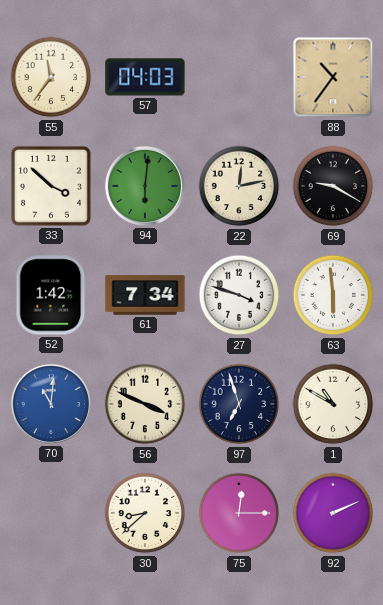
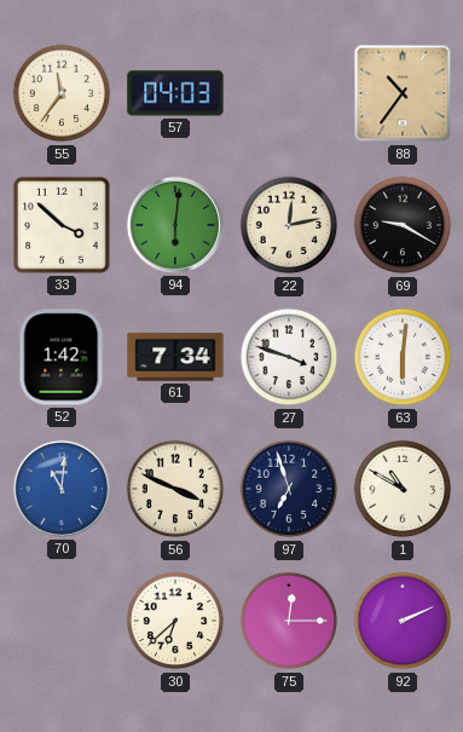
63: 5:59 -> 6:01 (403, 357)
30: 8:38 -> 6:38 (175, 621)
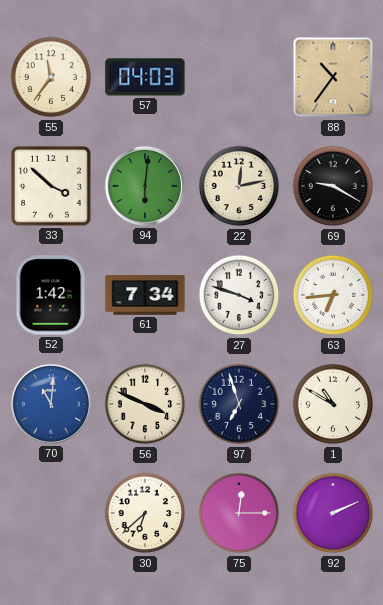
63: 6:01 -> 6:44 (333, 295)
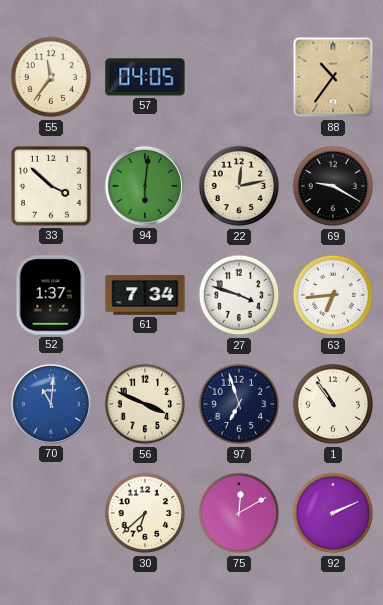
57: 04:03 -> 04:05 (145, 77)
52: 1:42 -> 1:37 (51, 295)
1: 10:50 -> 10:54 (333, 404)
75: 12:15 -> 12:10 (239, 513)
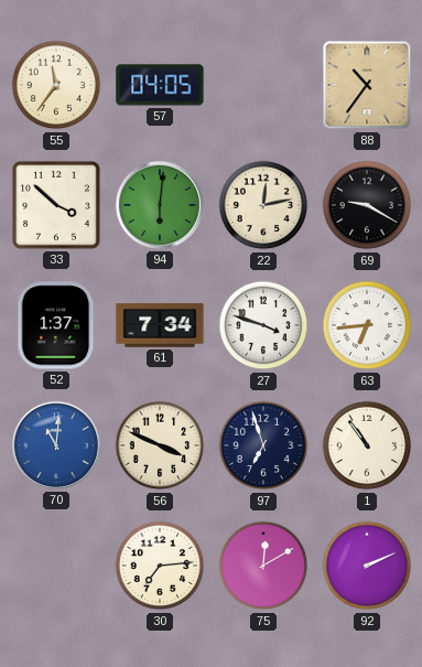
30: 6:38 -> 7:14 (160, 566)
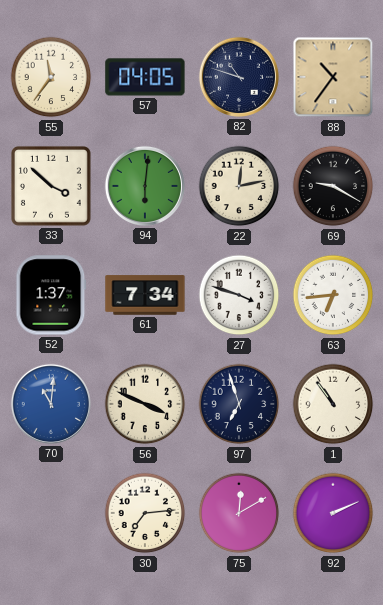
82: none -> 10:48 (239, 77)
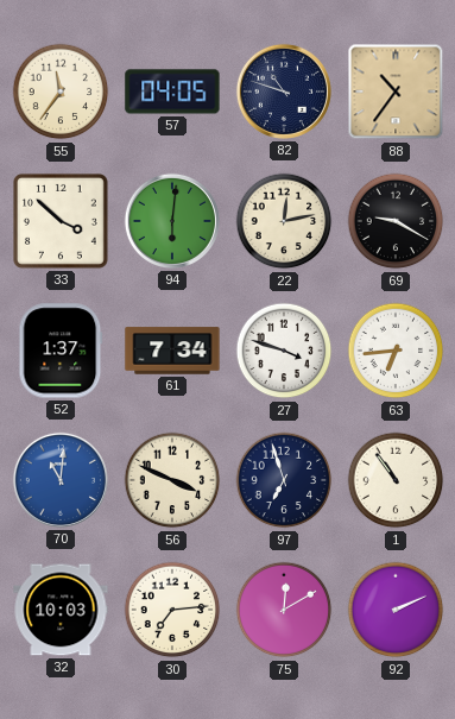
32: none -> 10:03 (61, 610)
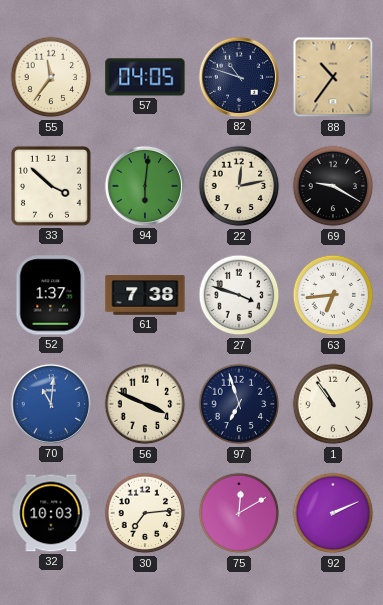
61: 7:34 -> 7:38 (145, 295)
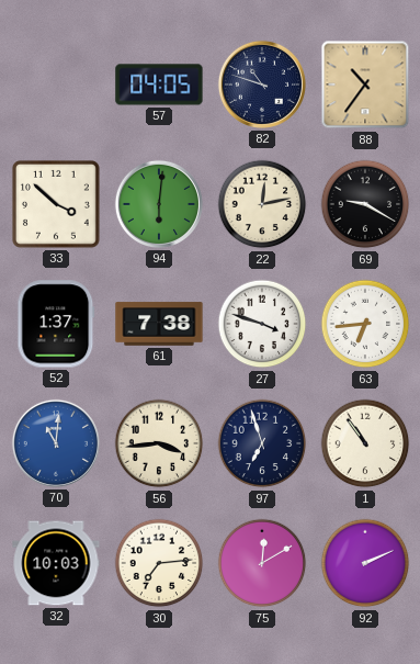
55: 11:36 -> none (51, 77)
56: 3:49 -> 3:44 (159, 443)
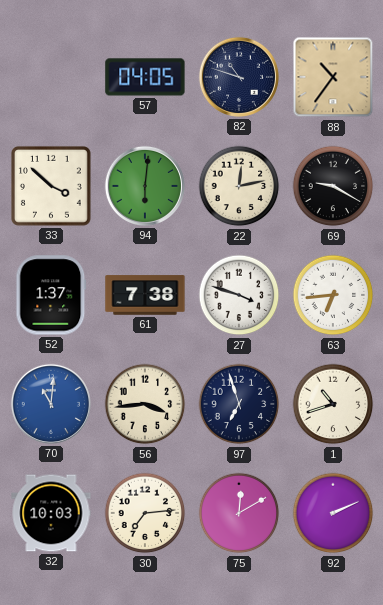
1: 10:54 -> 10:42 (333, 404)
